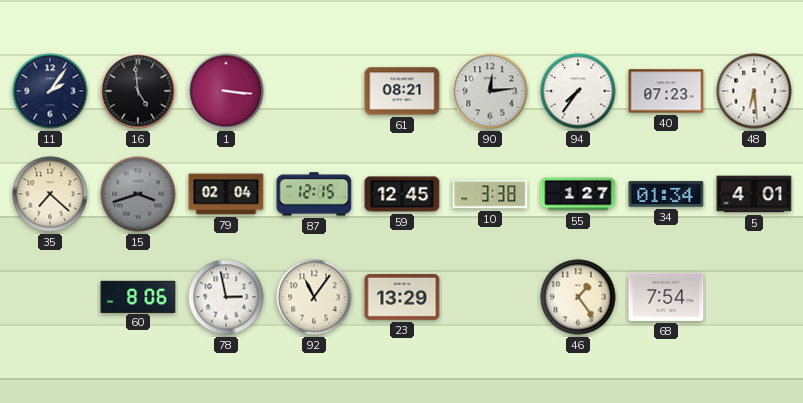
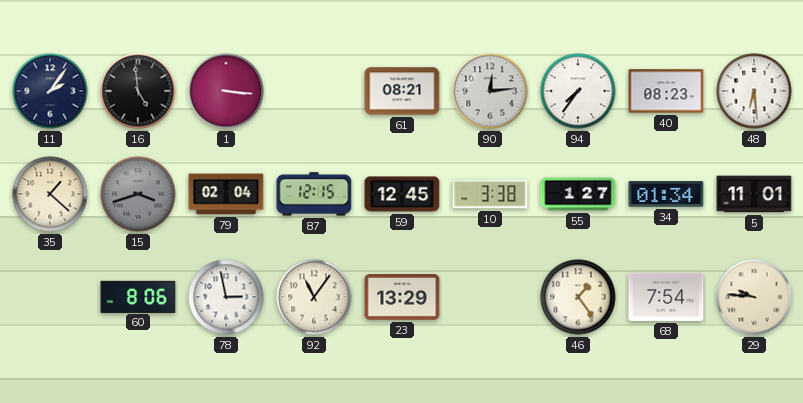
40: 07:23 -> 08:23 (666, 91)
35: 7:22 -> 1:22 (50, 194)
5: 4:01 -> 11:01 (754, 194)
29: none -> 9:46 (754, 297)
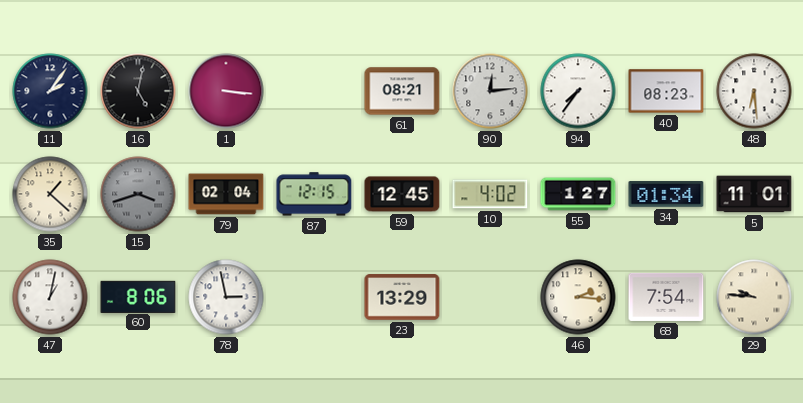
16: 4:59 -> 5:02 (138, 91)
10: 3:38 -> 4:02 (490, 194)
47: none -> 1:02 (50, 297)
92: 11:06 -> none (314, 297)
46: 1:24 -> 2:16 (578, 297)
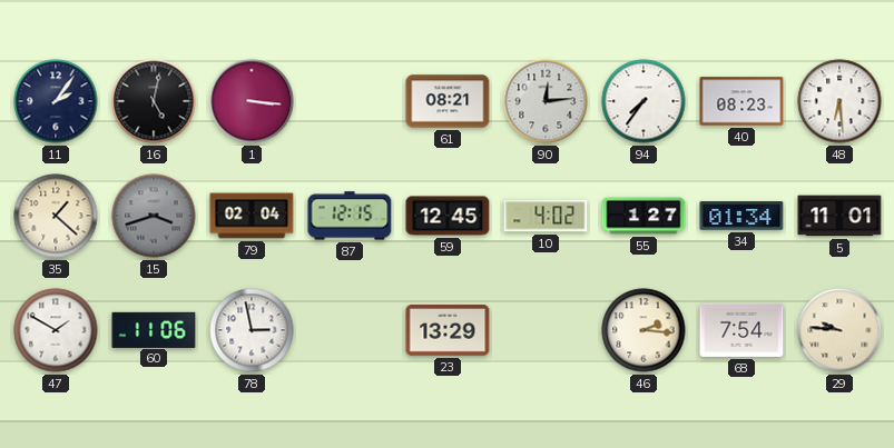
47: 1:02 -> 1:50 (56, 330)
60: 8:06 -> 11:06 (154, 329)
